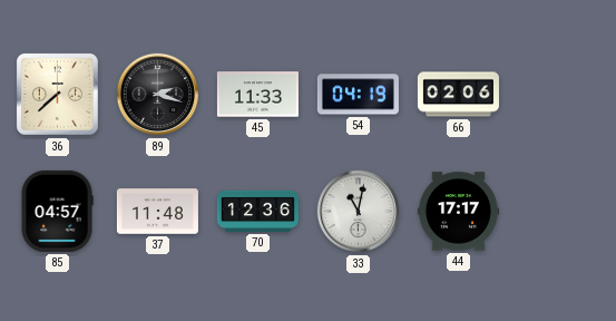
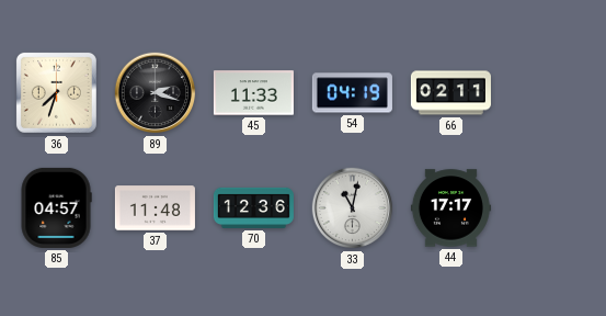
36: 7:38 -> 7:33 (56, 92)
66: 02:06 -> 02:11 (450, 93)
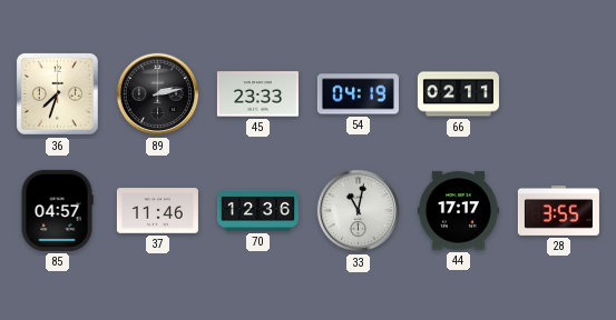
89: 2:18 -> 2:13 (158, 94)
45: 11:33 -> 23:33 (257, 94)
37: 11:48 -> 11:46 (157, 211)
28: none -> 3:55 (558, 210)
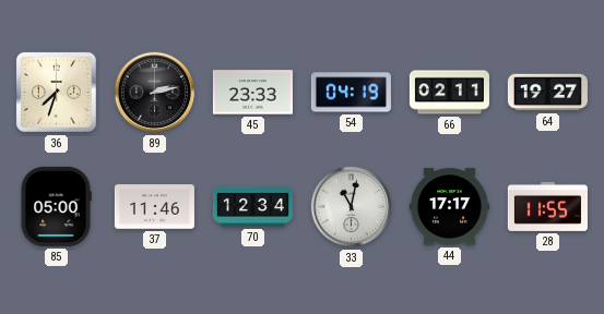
64: none -> 19:27 (547, 93)
85: 04:57 -> 05:00 (56, 206)
70: 12:36 -> 12:34 (252, 206)
28: 3:55 -> 11:55 (547, 206)
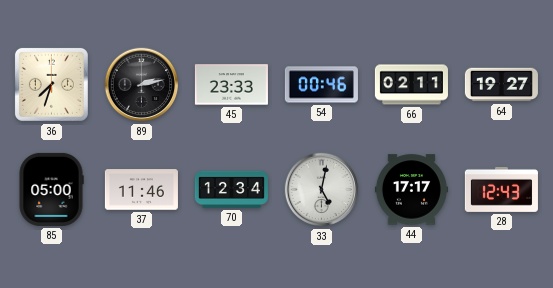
54: 04:19 -> 00:46 (321, 85)
33: 11:02 -> 5:02 (322, 190)
28: 11:55 -> 12:43 (501, 189)
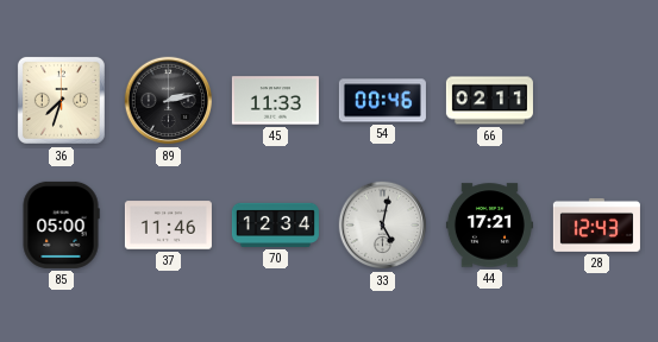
45: 23:33 -> 11:33 (275, 101)
64: 19:27 -> none (501, 85)
44: 17:17 -> 17:21 (489, 226)
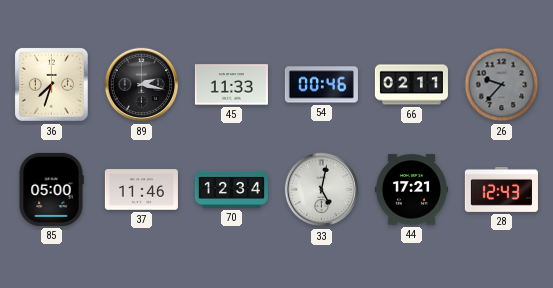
89: 2:13 -> 2:17 (142, 85)
26: none -> 9:37 (502, 85)
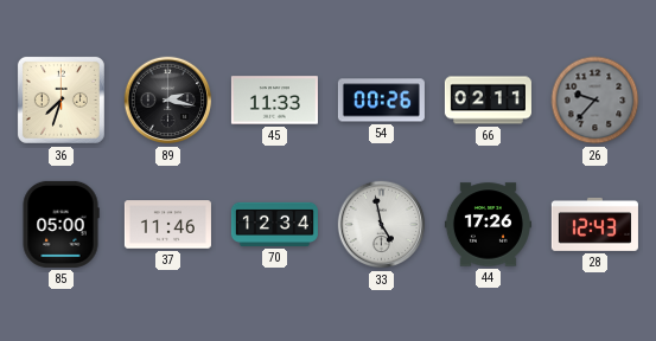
54: 00:46 -> 00:26 (381, 101)
33: 5:02 -> 4:58 (382, 225)
44: 17:21 -> 17:26 (488, 225)
